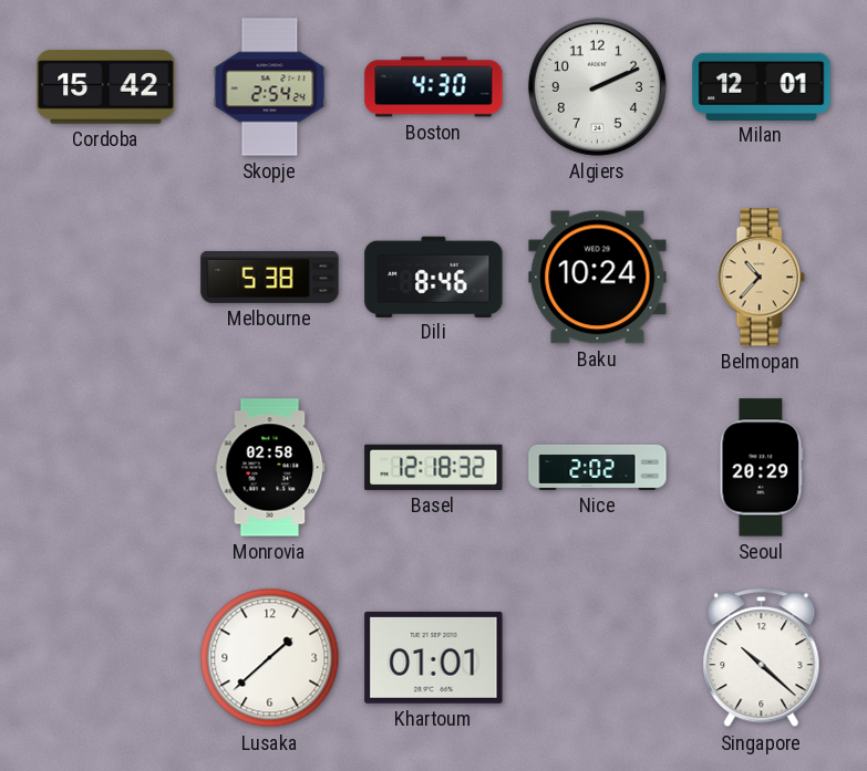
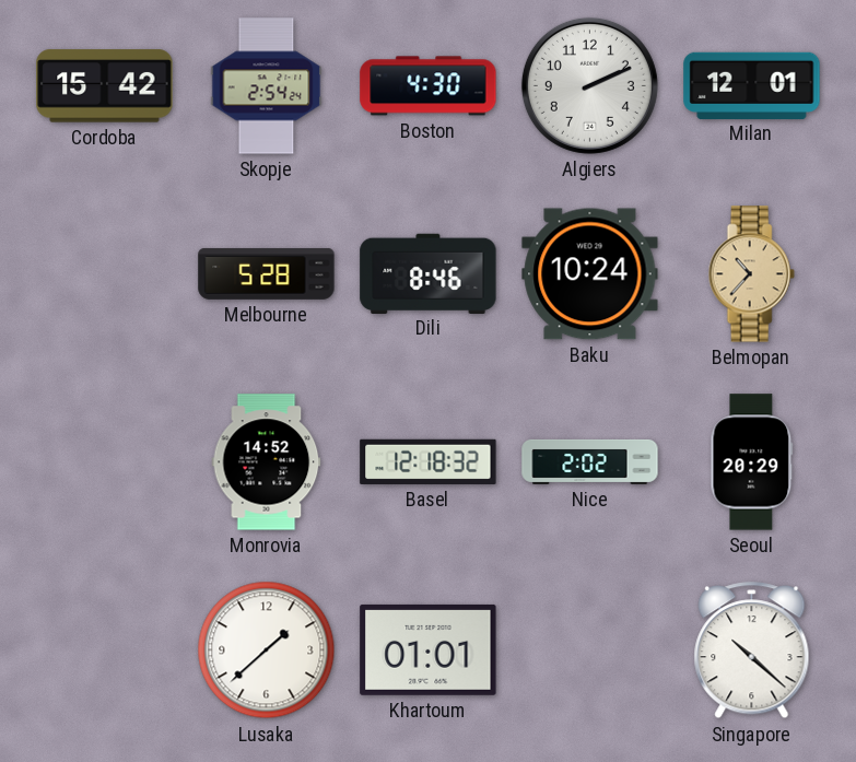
Melbourne: 5:38 -> 5:28 (267, 273)
Monrovia: 02:58 -> 14:52 (267, 462)
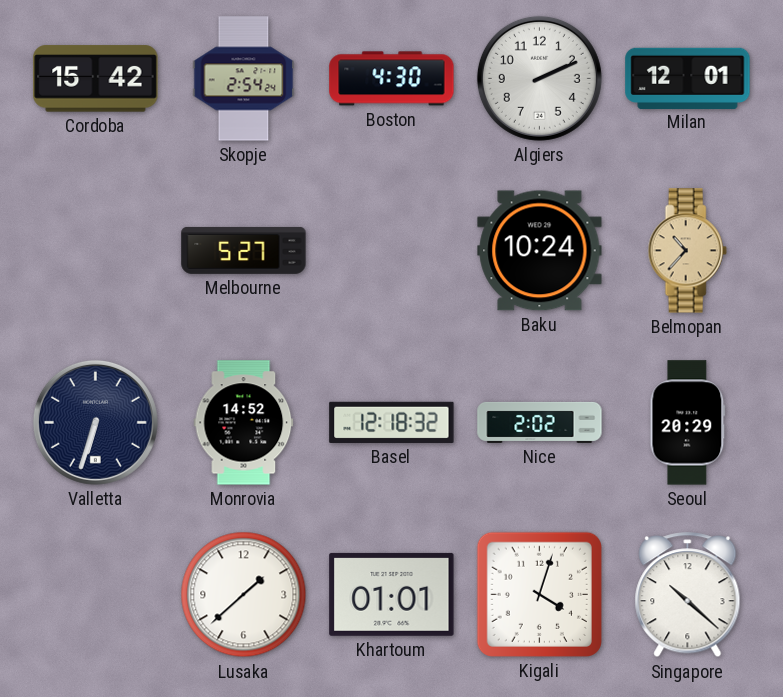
Melbourne: 5:28 -> 5:27 (244, 250)
Dili: 8:46 -> none (429, 273)
Valletta: none -> 6:33 (95, 422)
Kigali: none -> 4:03 (539, 594)
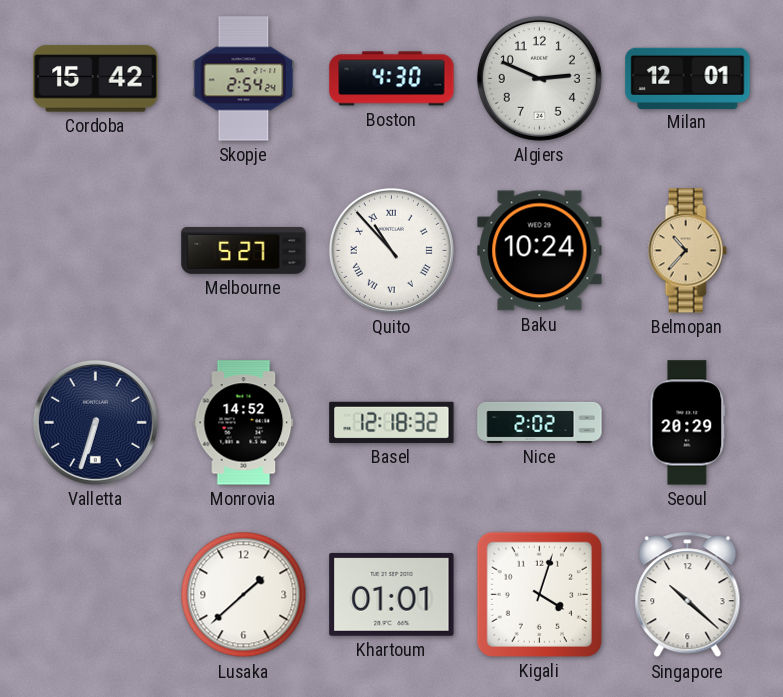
Algiers: 2:11 -> 2:49 (539, 78)
Quito: none -> 10:53 (391, 250)
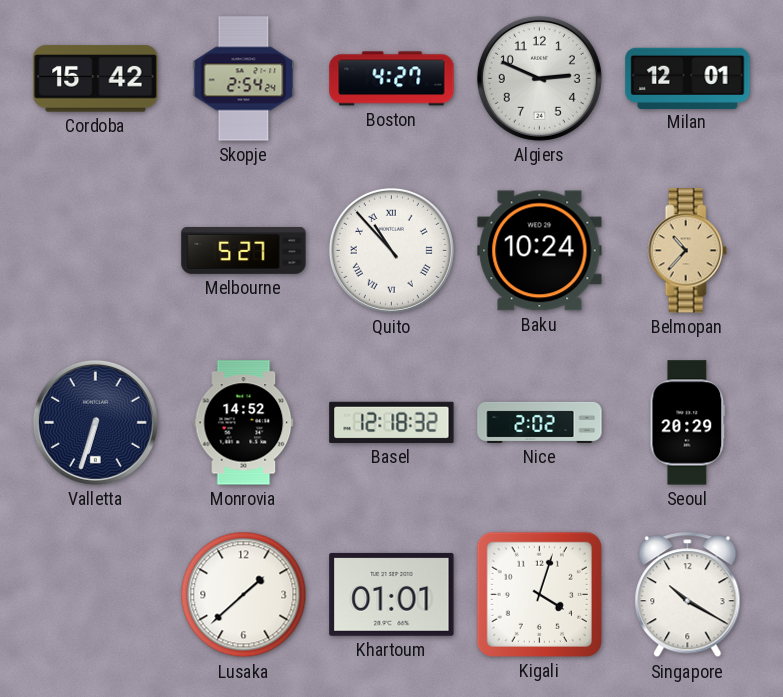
Boston: 4:30 -> 4:27 (392, 79)
Singapore: 10:22 -> 10:20 (688, 595)
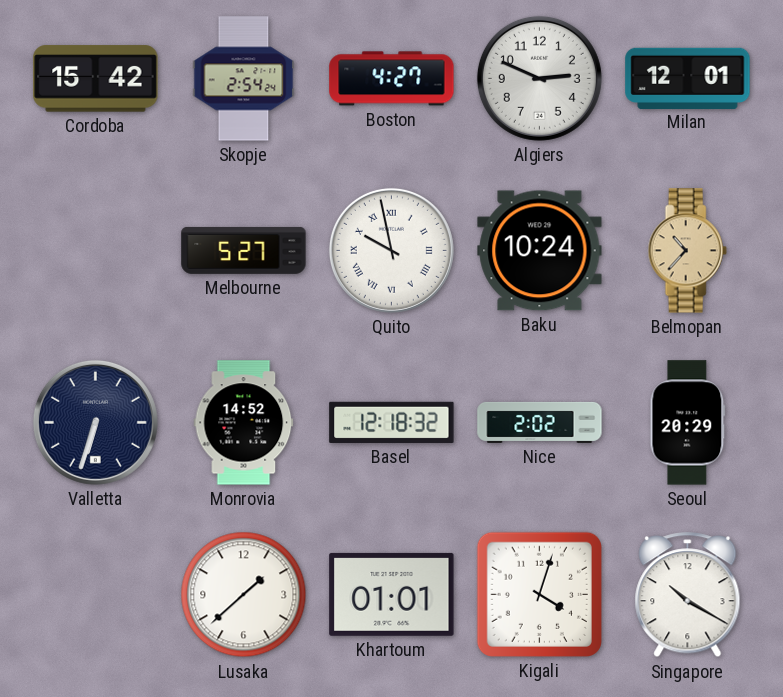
Quito: 10:53 -> 9:58 (391, 250)
